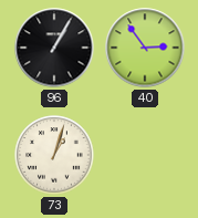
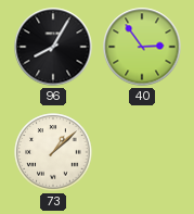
96: 1:05 -> 8:05 (53, 47)
73: 1:03 -> 1:08 (53, 152)
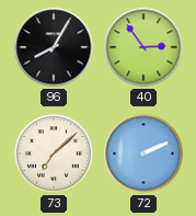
73: 1:08 -> 7:08 (54, 154)
72: none -> 2:11 (143, 154)
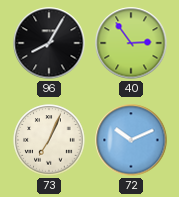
73: 7:08 -> 7:04 (49, 140)
72: 2:11 -> 10:11 (131, 140)
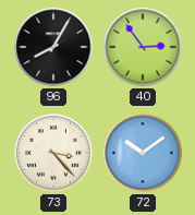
73: 7:04 -> 3:23 (53, 153)
72: 10:11 -> 10:09 (143, 153)
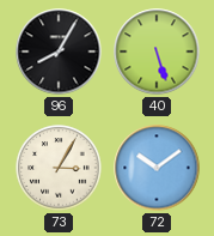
40: 2:54 -> 5:27 (157, 52)
73: 3:23 -> 3:05 (59, 168)
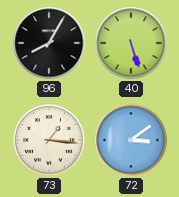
73: 3:05 -> 1:16 (49, 140)
72: 10:09 -> 3:09 (131, 140)
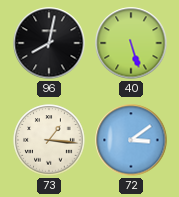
96: 8:05 -> 8:02 (49, 43)
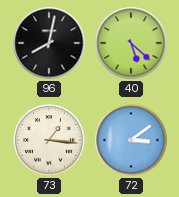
40: 5:27 -> 5:22 (131, 43)
